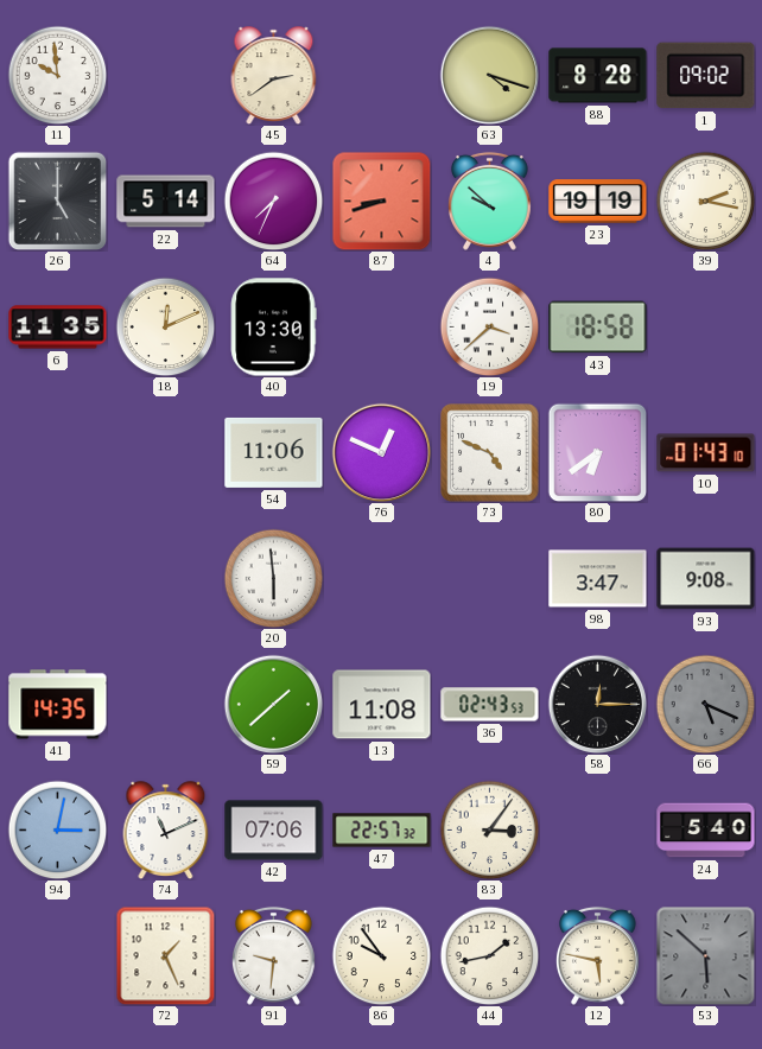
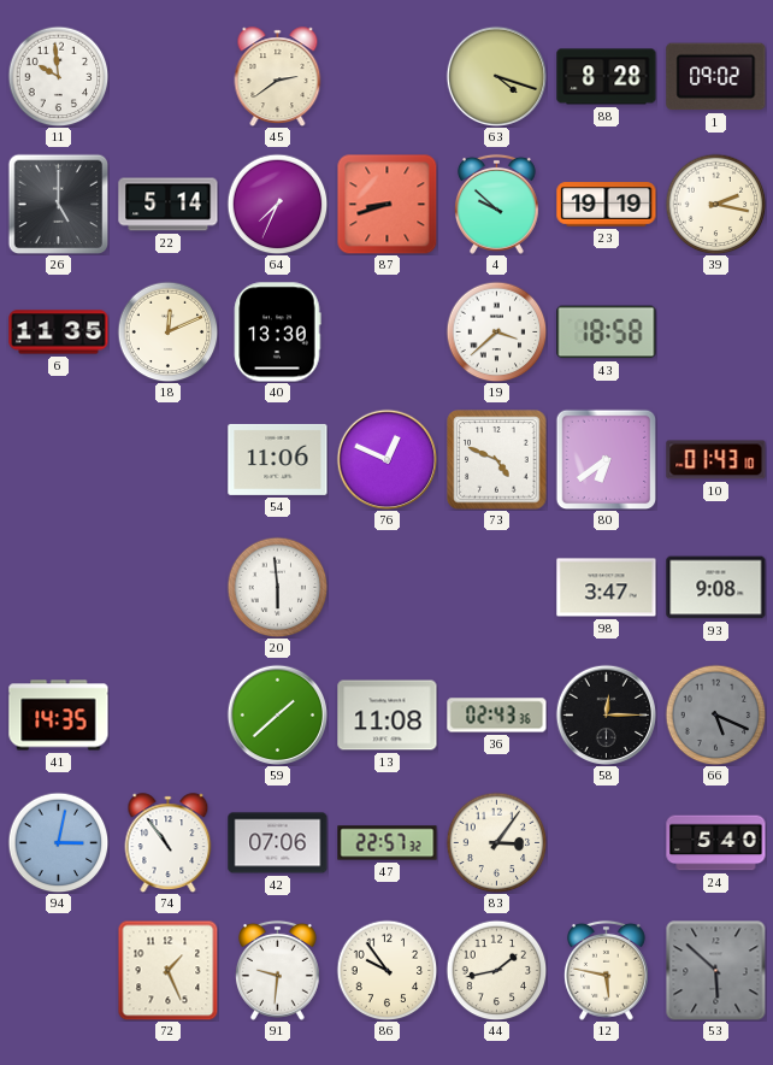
36: 02:43:53 -> 02:43:36 (497, 716)
74: 11:11 -> 10:54 (169, 842)
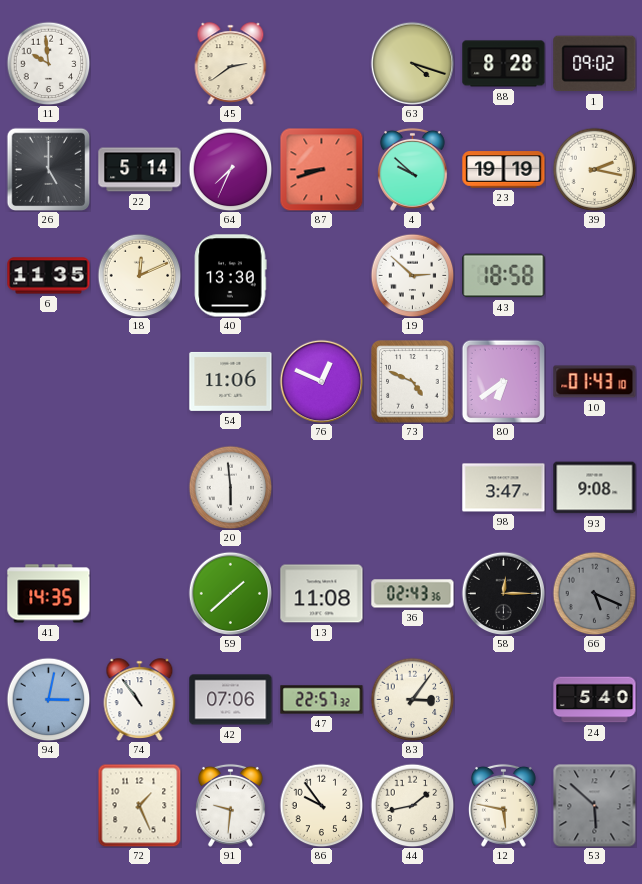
19: 3:38 -> 2:52 (412, 275)
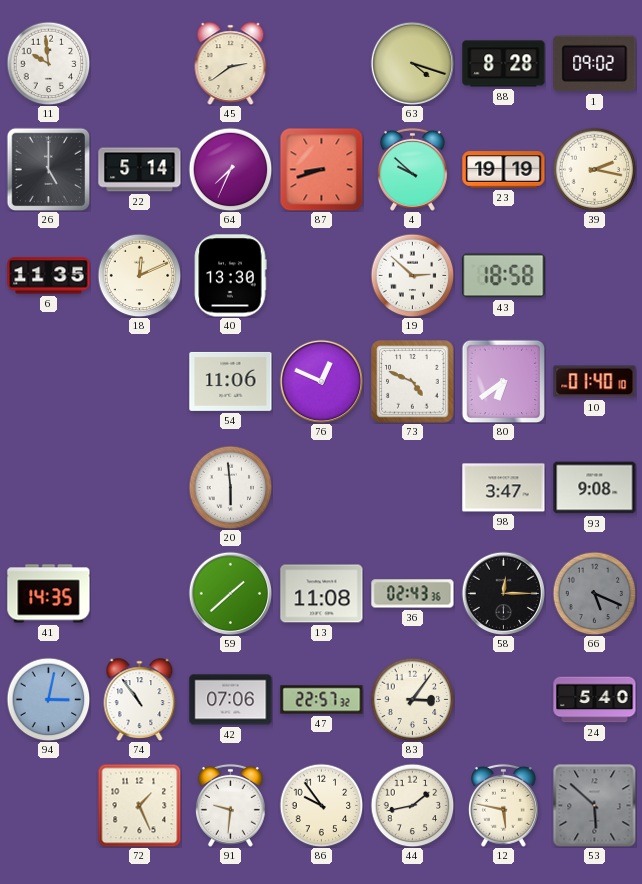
10: 01:43 -> 01:40 (595, 382)
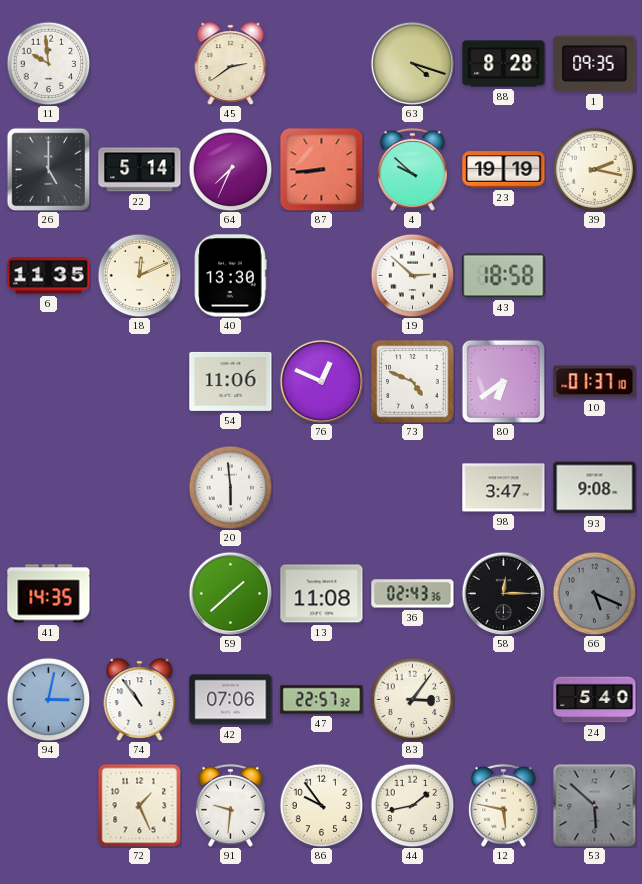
1: 09:02 -> 09:35 (595, 64)
87: 8:42 -> 8:44 (321, 169)
10: 01:40 -> 01:37 (595, 382)
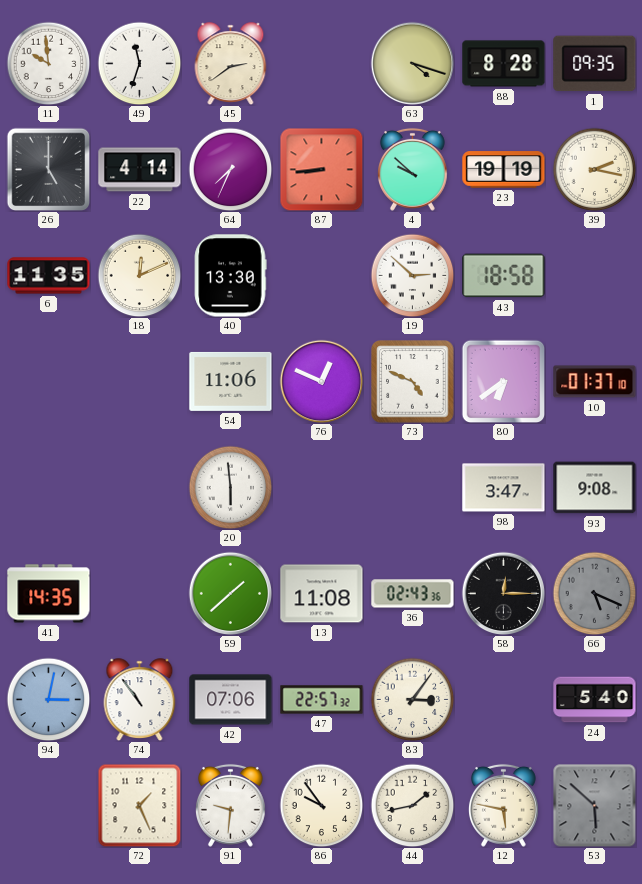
49: none -> 11:33 (139, 63)
22: 5:14 -> 4:14 (140, 170)
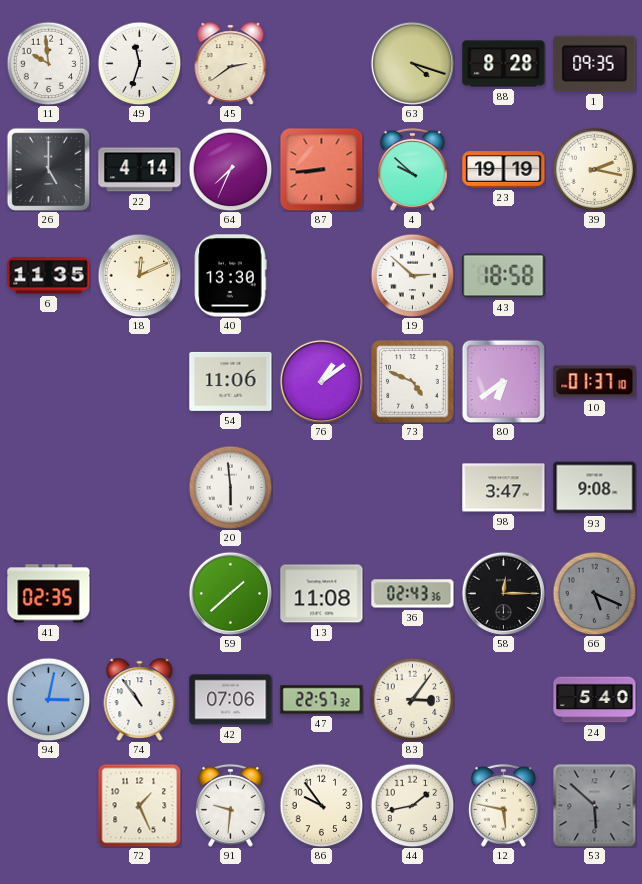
76: 12:49 -> 1:09 (321, 381)
41: 14:35 -> 02:35 (49, 594)
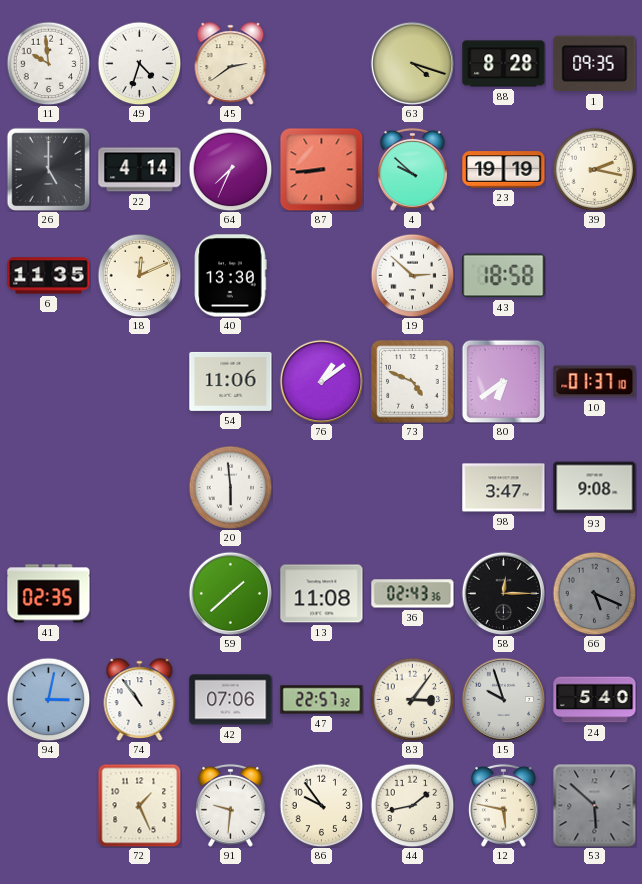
49: 11:33 -> 4:33 (139, 63)
15: none -> 9:57 (503, 699)
